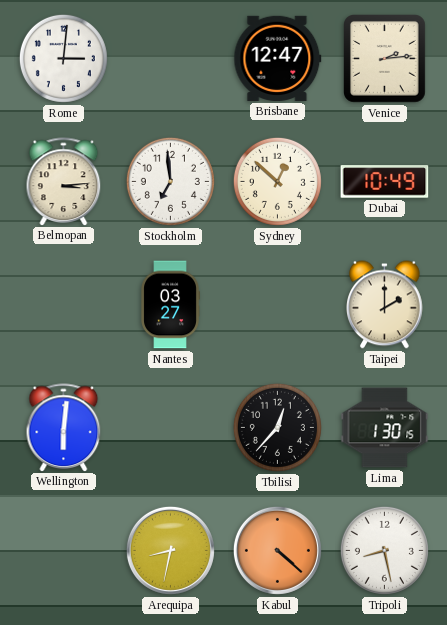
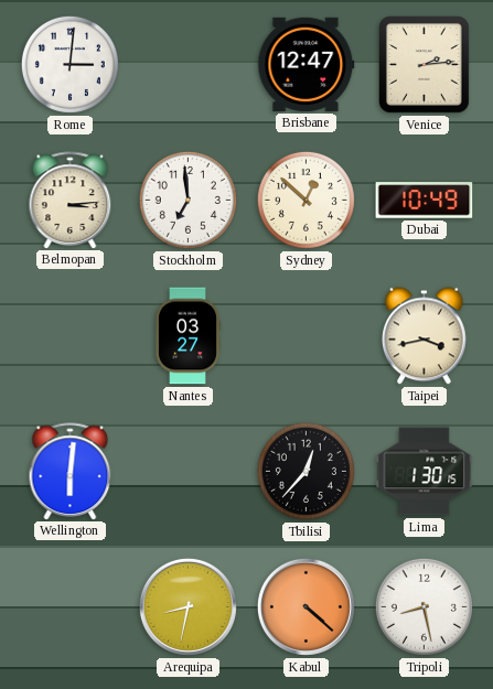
Taipei: 2:00 -> 3:43 (425, 336)
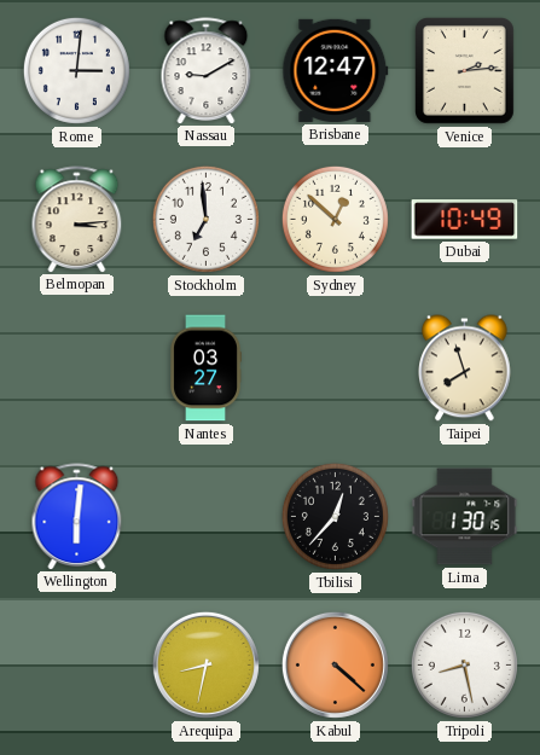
Nassau: none -> 9:10 (207, 70)
Taipei: 3:43 -> 7:57 (465, 368)
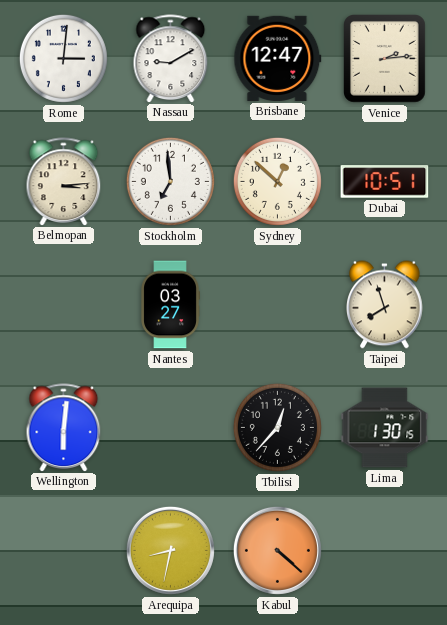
Dubai: 10:49 -> 10:51 (385, 182)
Tripoli: 8:28 -> none (464, 664)
